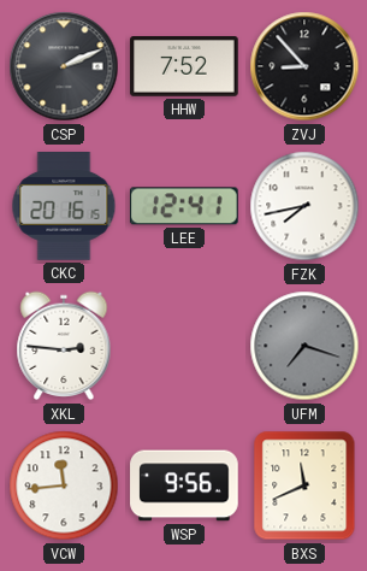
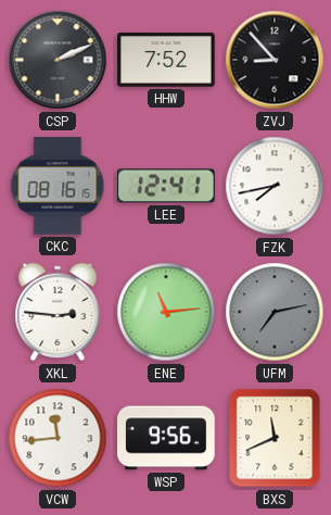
CKC: 20:16 -> 08:16 (58, 186)
ENE: none -> 11:14 (166, 312)
UFM: 7:18 -> 7:13 (275, 312)
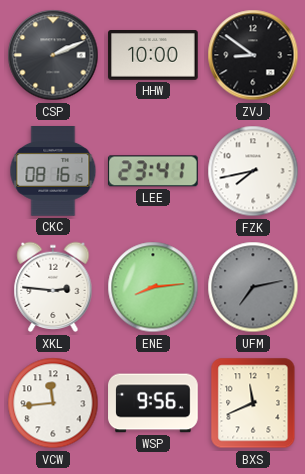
HHW: 7:52 -> 10:00 (153, 56)
ZVJ: 8:53 -> 8:51 (253, 55)
LEE: 12:41 -> 23:41 (153, 171)
ENE: 11:14 -> 8:14 (153, 287)
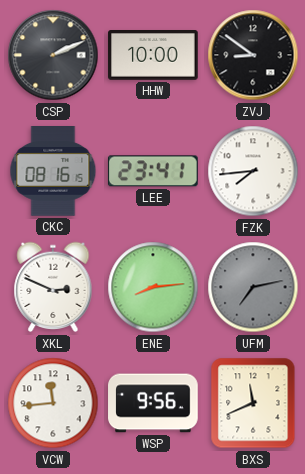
FZK: 7:43 -> 7:44 (253, 171)
XKL: 2:46 -> 2:49 (53, 287)
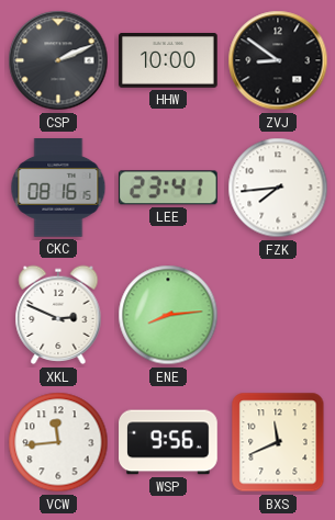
UFM: 7:13 -> none (253, 287)
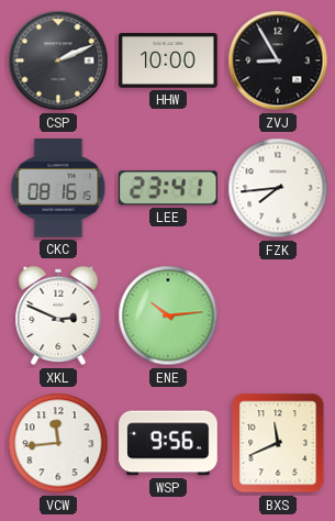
ZVJ: 8:51 -> 8:55 (278, 60)
ENE: 8:14 -> 10:14 (168, 315)
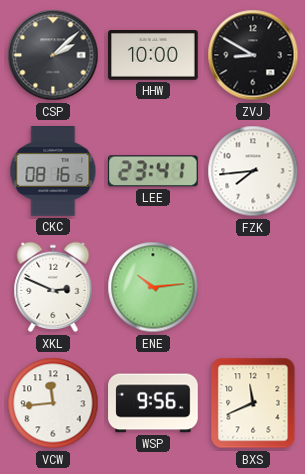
CSP: 2:11 -> 2:08 (53, 55)
ZVJ: 8:55 -> 8:50 (253, 55)
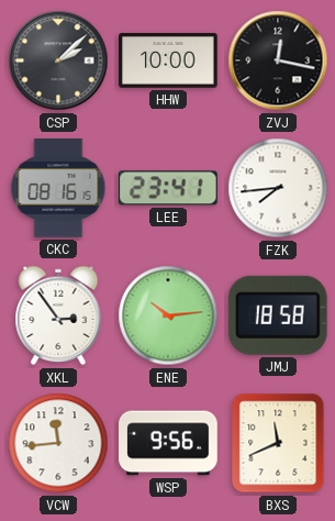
ZVJ: 8:50 -> 12:17 (278, 60)
XKL: 2:49 -> 2:54 (58, 315)
JMJ: none -> 18:58 (278, 315)
